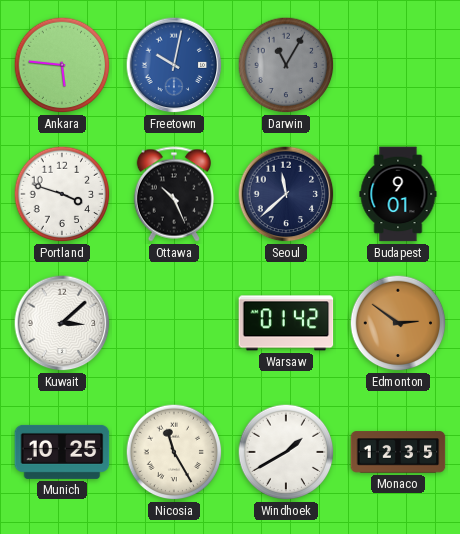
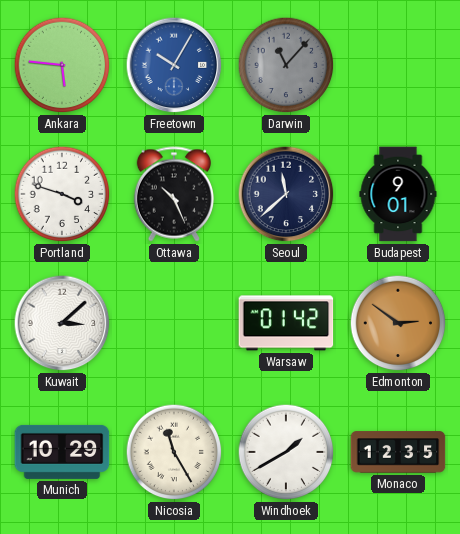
Freetown: 10:02 -> 10:05 (174, 65)
Darwin: 11:05 -> 11:07 (286, 65)
Munich: 10:25 -> 10:29 (62, 452)
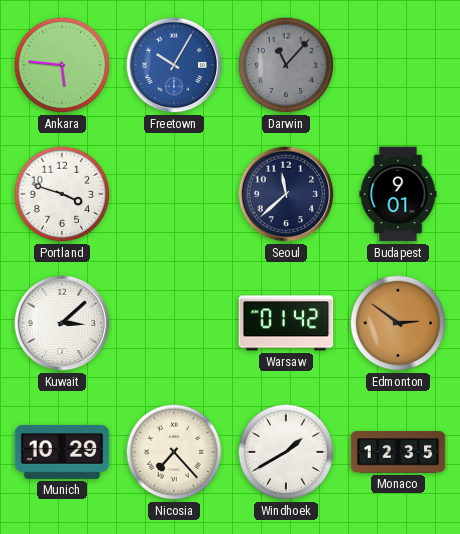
Ottawa: 10:26 -> none (174, 194)
Nicosia: 11:25 -> 7:23 (174, 452)
